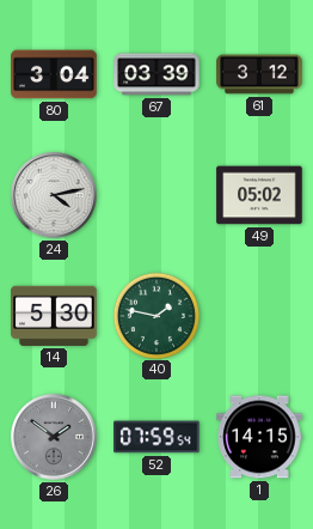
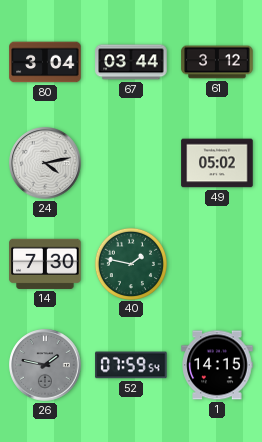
67: 03:39 -> 03:44 (131, 62)
14: 5:30 -> 7:30 (45, 264)
26: 1:51 -> 1:47 (45, 365)
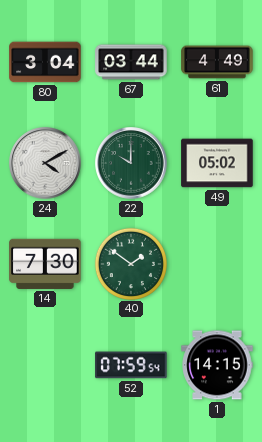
61: 3:12 -> 4:49 (217, 62)
24: 4:13 -> 4:10 (45, 163)
22: none -> 10:00 (131, 163)
40: 1:47 -> 1:51 (130, 263)
26: 1:47 -> none (45, 365)
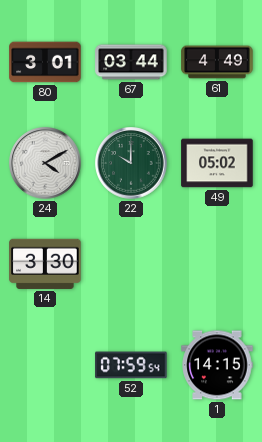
80: 3:04 -> 3:01 (45, 62)
14: 7:30 -> 3:30 (45, 264)
40: 1:51 -> none (130, 263)
